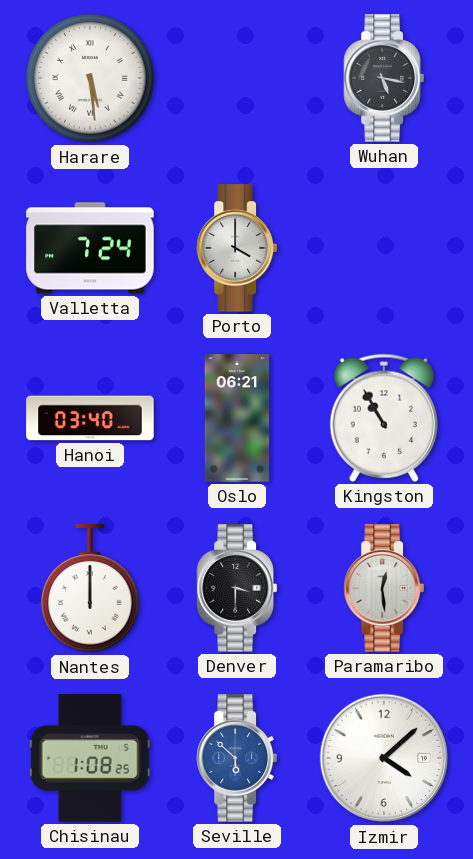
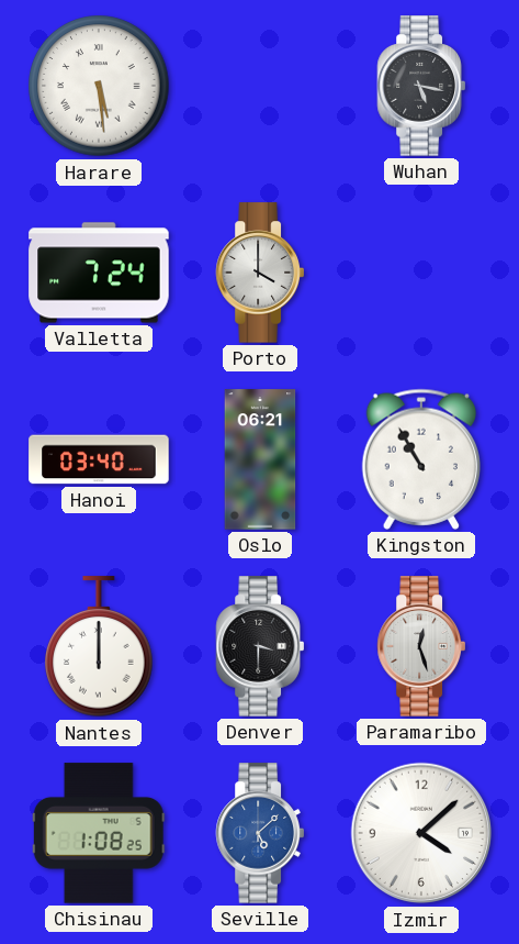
Paramaribo: 12:29 -> 12:27 (420, 646)
Seville: 5:52 -> 5:08 (259, 833)
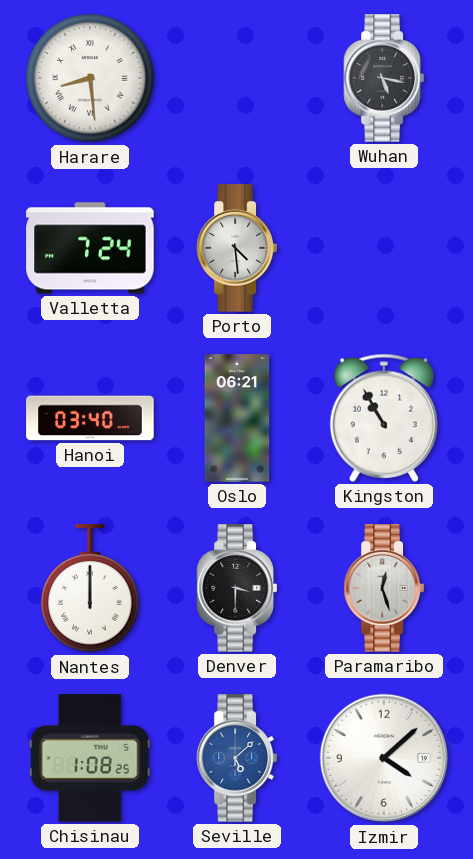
Harare: 5:29 -> 8:29 (90, 78)
Porto: 4:00 -> 4:29 (236, 248)
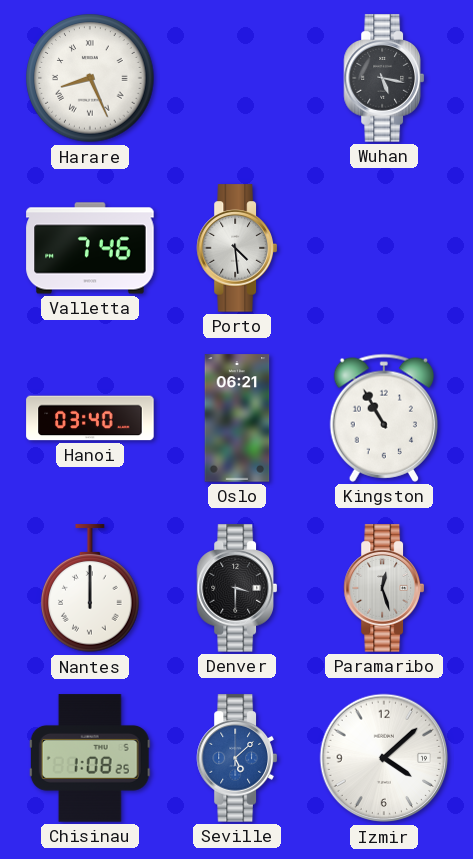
Harare: 8:29 -> 8:26 (90, 78)
Valletta: 7:24 -> 7:46 (90, 248)
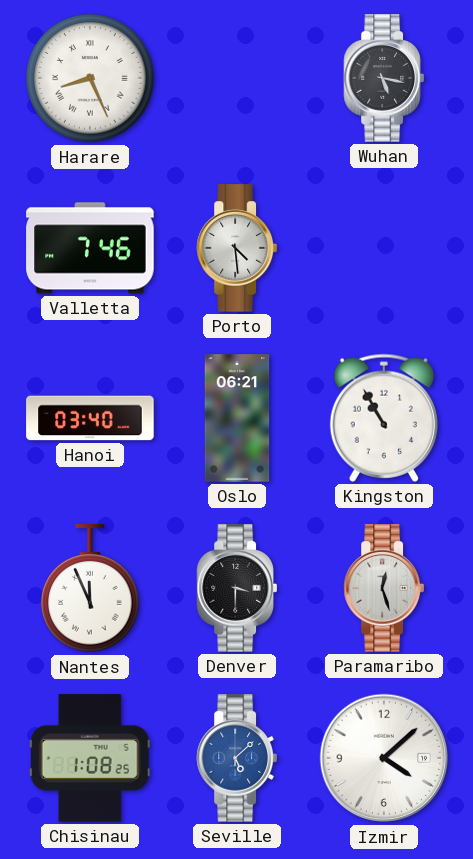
Nantes: 12:00 -> 11:56 (90, 589)
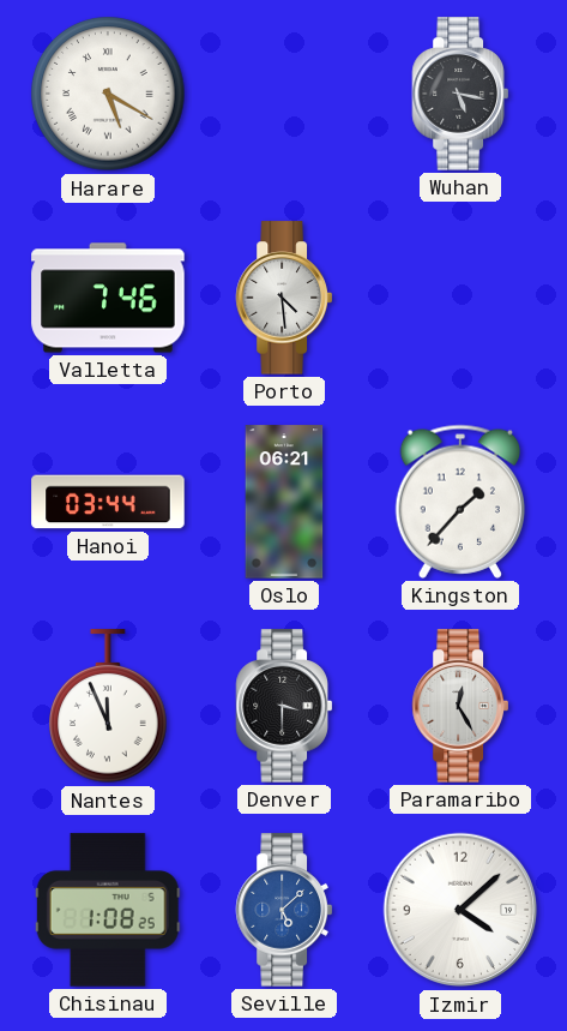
Harare: 8:26 -> 5:20 (108, 94)
Hanoi: 03:40 -> 03:44 (108, 502)
Kingston: 10:55 -> 1:37 (459, 502)
Paramaribo: 12:27 -> 12:25 (459, 706)
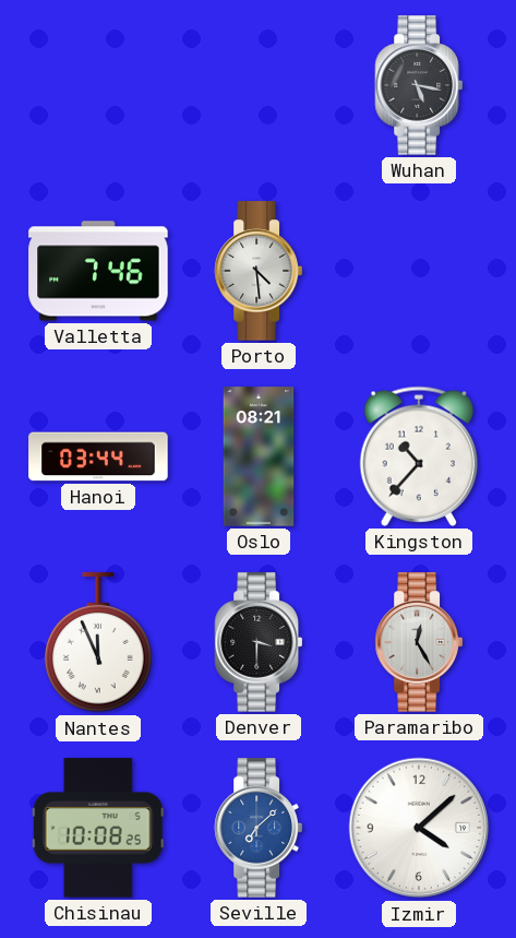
Harare: 5:20 -> none (108, 94)
Oslo: 06:21 -> 08:21 (259, 456)
Kingston: 1:37 -> 10:37 (418, 456)
Chisinau: 1:08 -> 10:08 (98, 828)
Seville: 5:08 -> 7:08 (257, 828)
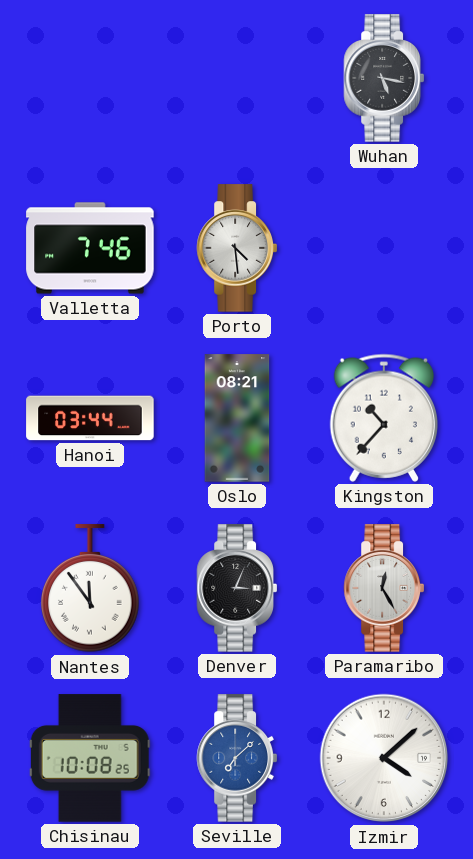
Nantes: 11:56 -> 11:54 (90, 589)
Denver: 3:30 -> 3:04 (236, 588)
